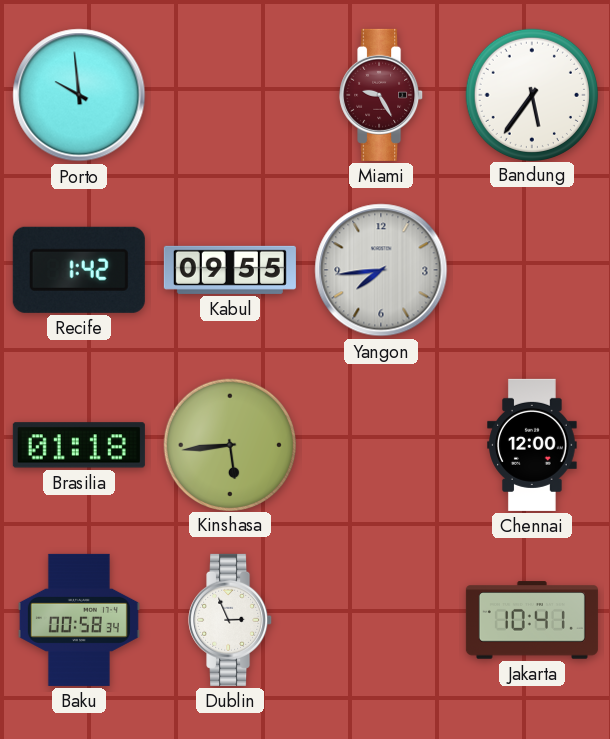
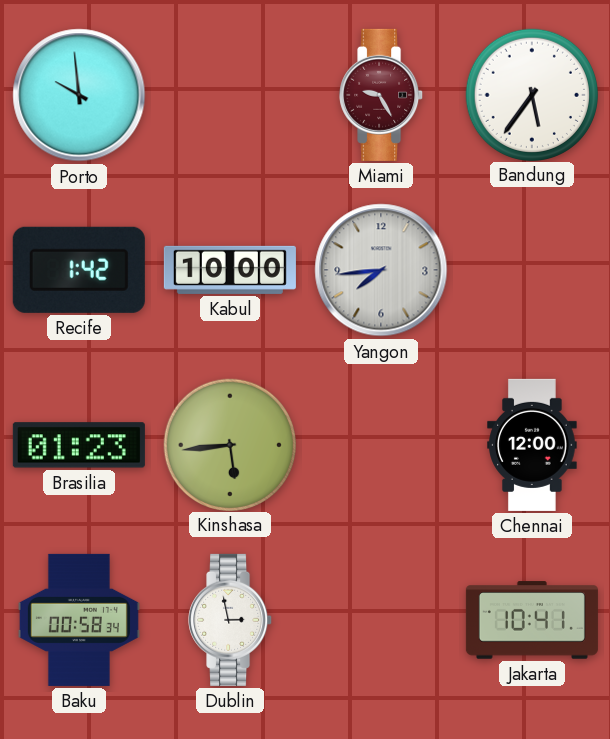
Kabul: 09:55 -> 10:00 (230, 270)
Brasilia: 01:18 -> 01:23 (79, 445)
Dublin: 2:56 -> 2:58 (231, 620)
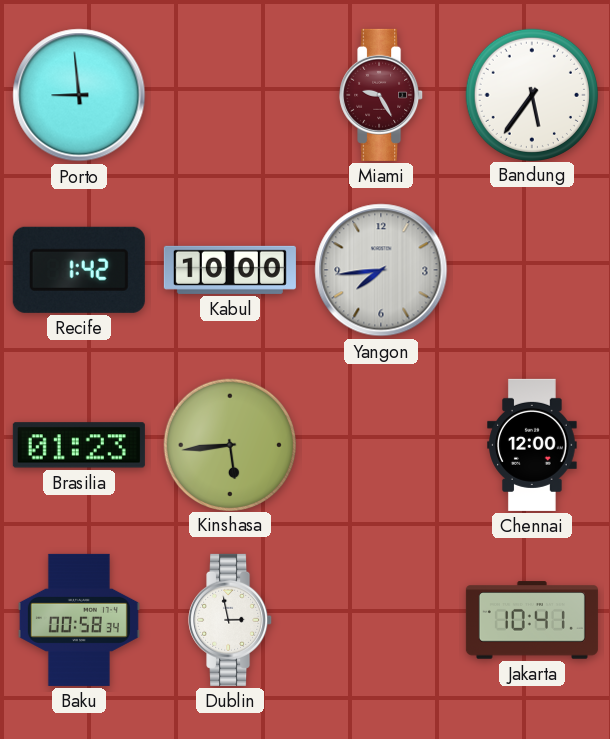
Porto: 9:59 -> 8:59 (79, 95)
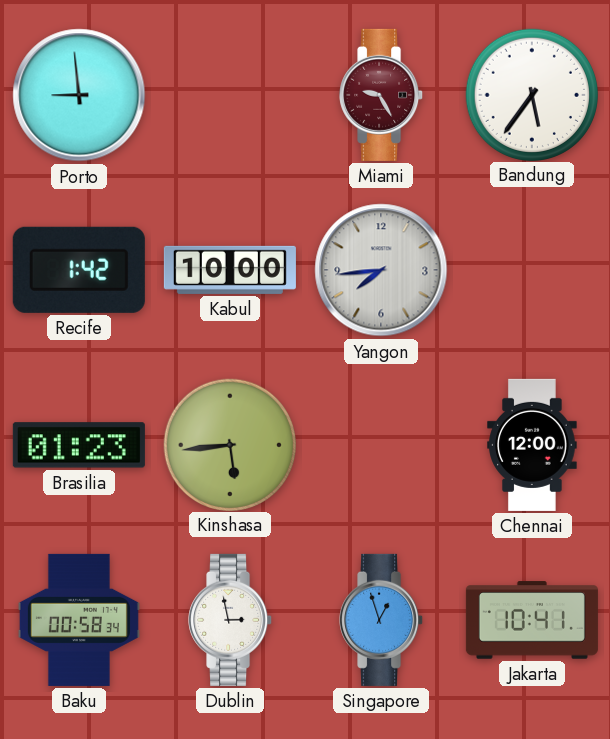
Singapore: none -> 12:57 (382, 620)
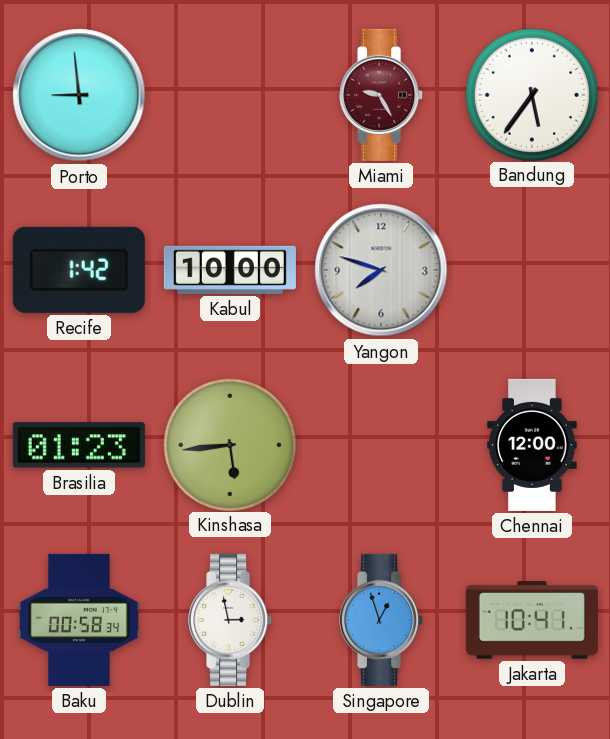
Yangon: 7:44 -> 7:48 (381, 270)
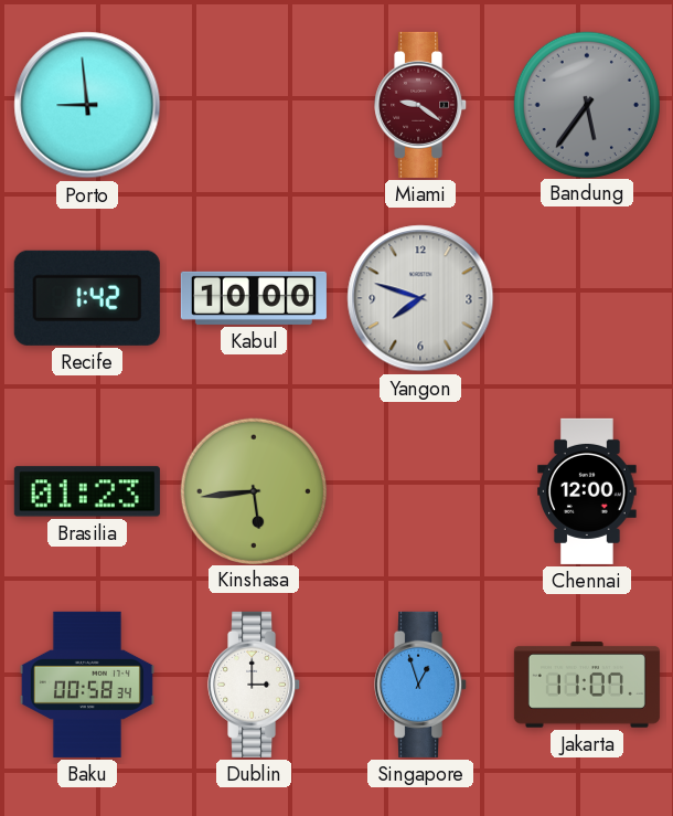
Miami: 9:25 -> 9:21 (421, 105)
Bandung dial: white -> grey (586, 104)
Dublin: 2:58 -> 3:00 (255, 685)
Jakarta: 10:41 -> 11:07 (587, 685)
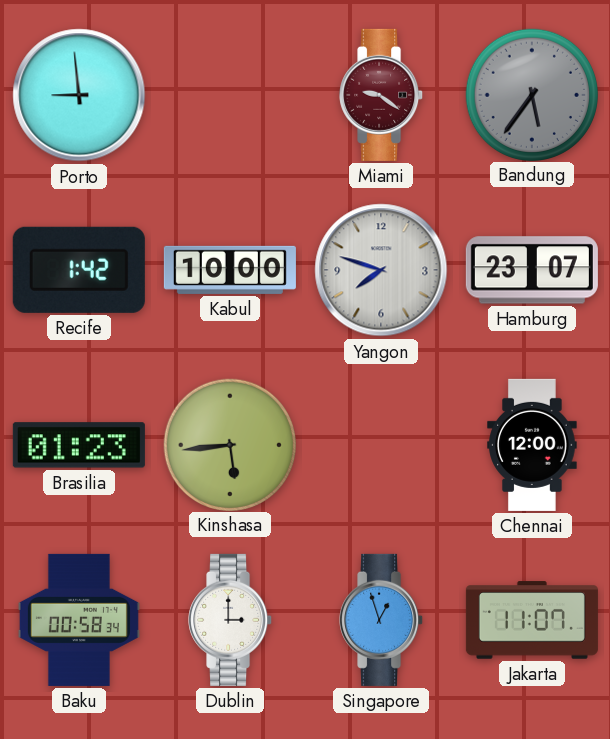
Hamburg: none -> 23:07 (532, 270)
